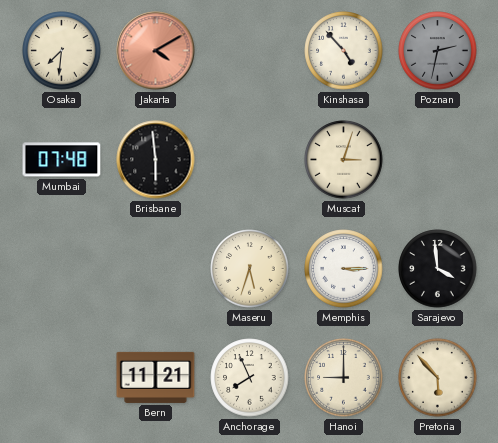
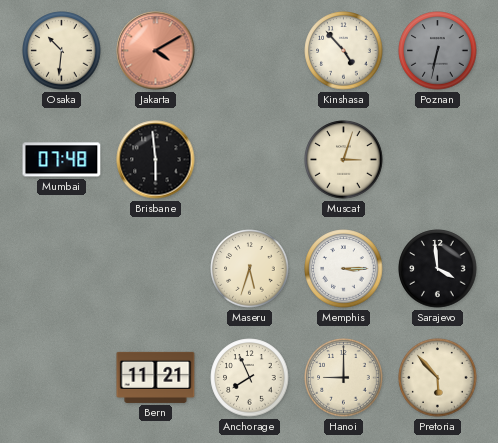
Osaka: 7:31 -> 10:31 (62, 51)
Poznan: 2:32 -> 6:32 (438, 51)
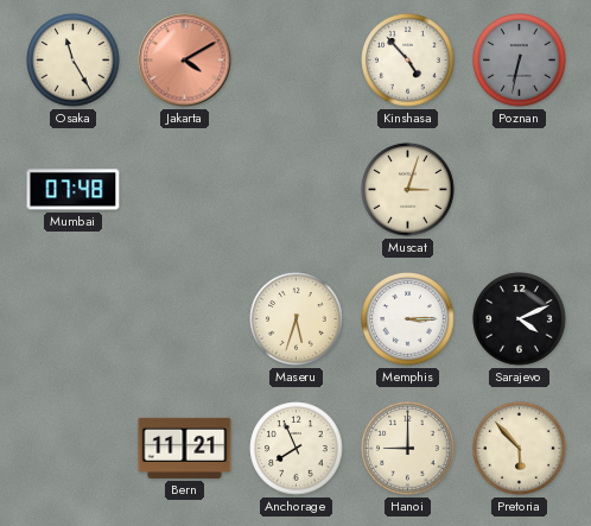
Osaka: 10:31 -> 11:25 (74, 61)
Brisbane: 5:59 -> none (156, 160)
Sarajevo: 3:59 -> 4:11 (520, 319)
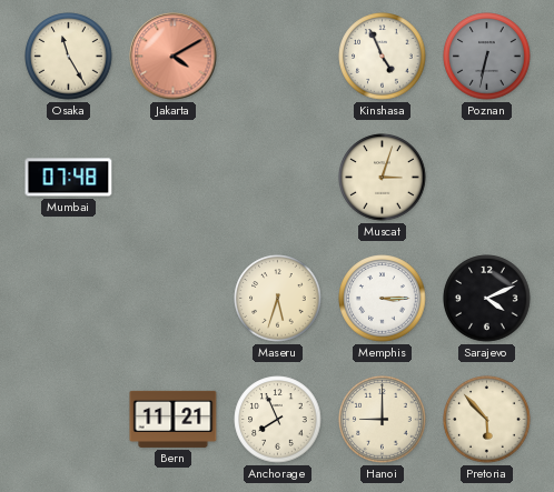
Kinshasa: 4:53 -> 4:56 (383, 57)
